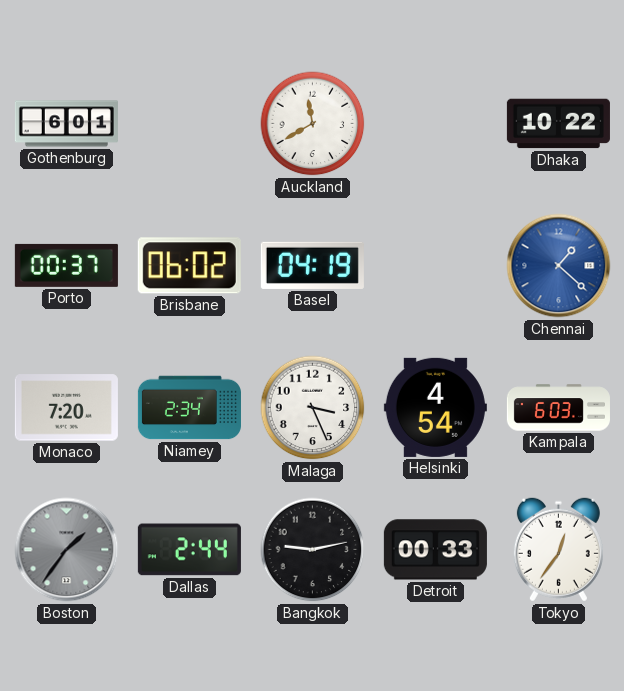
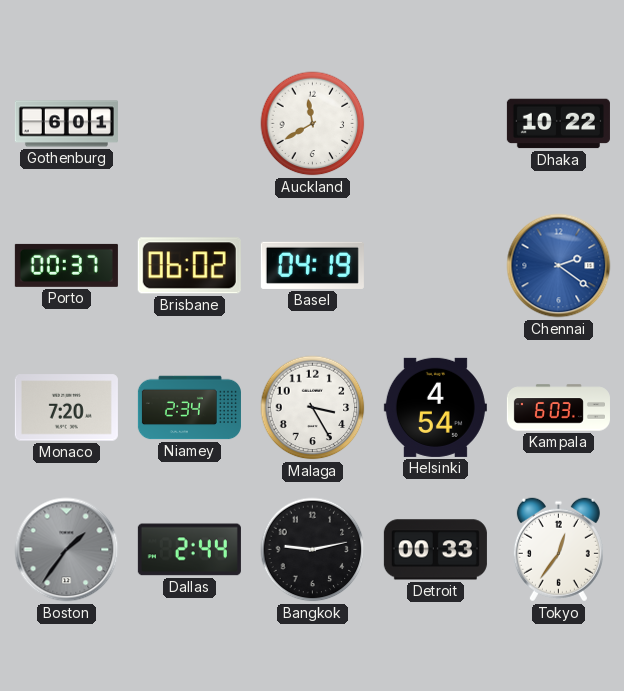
Chennai: 1:22 -> 2:21 (559, 266)
Malaga: 3:26 -> 3:25 (313, 408)
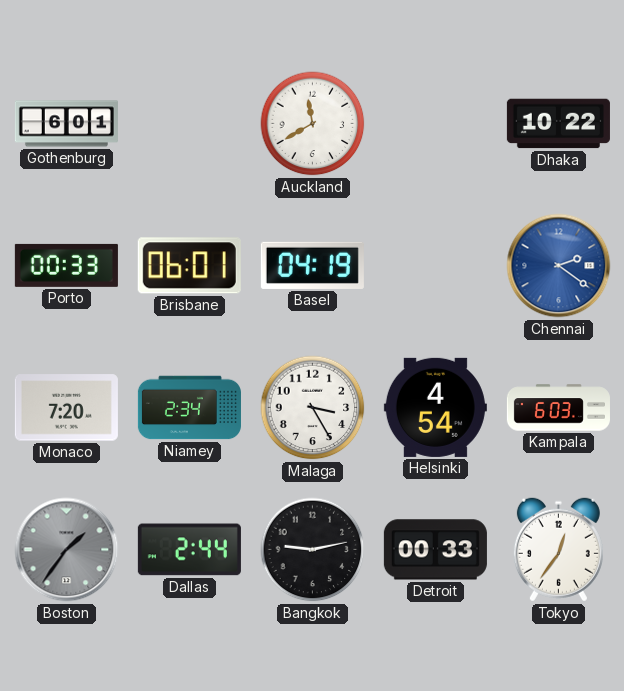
Porto: 00:37 -> 00:33 (66, 265)
Brisbane: 06:02 -> 06:01 (189, 266)
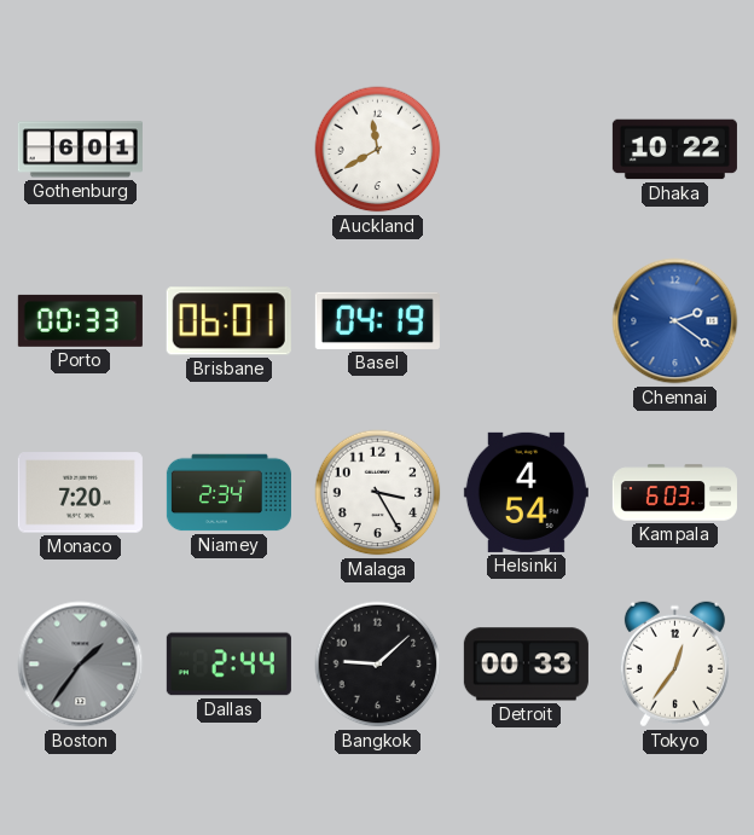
Bangkok: 9:13 -> 9:08 (378, 665)
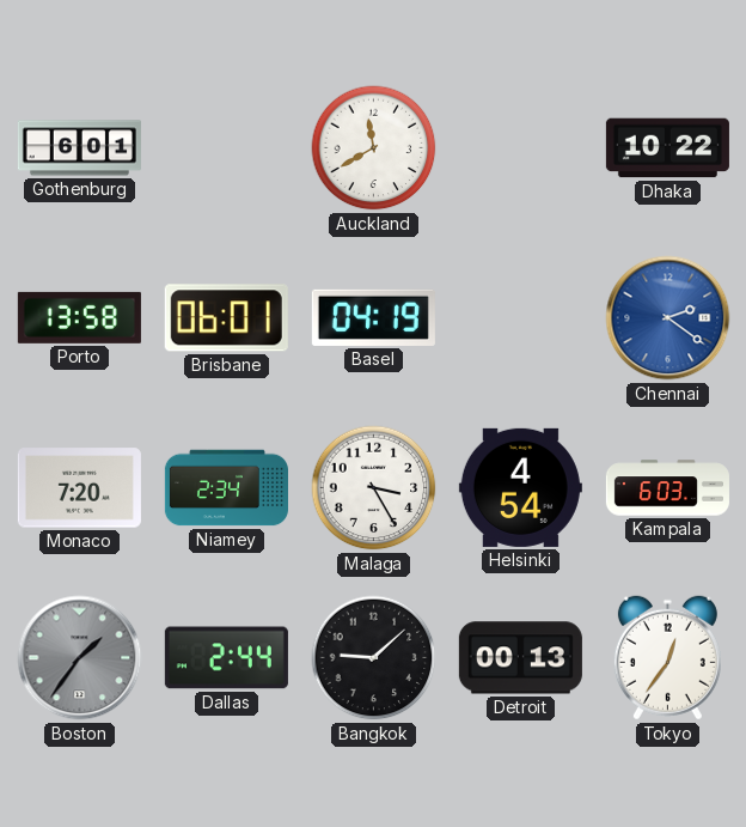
Porto: 00:33 -> 13:58 (79, 317)
Detroit: 00:33 -> 00:13 (520, 658)
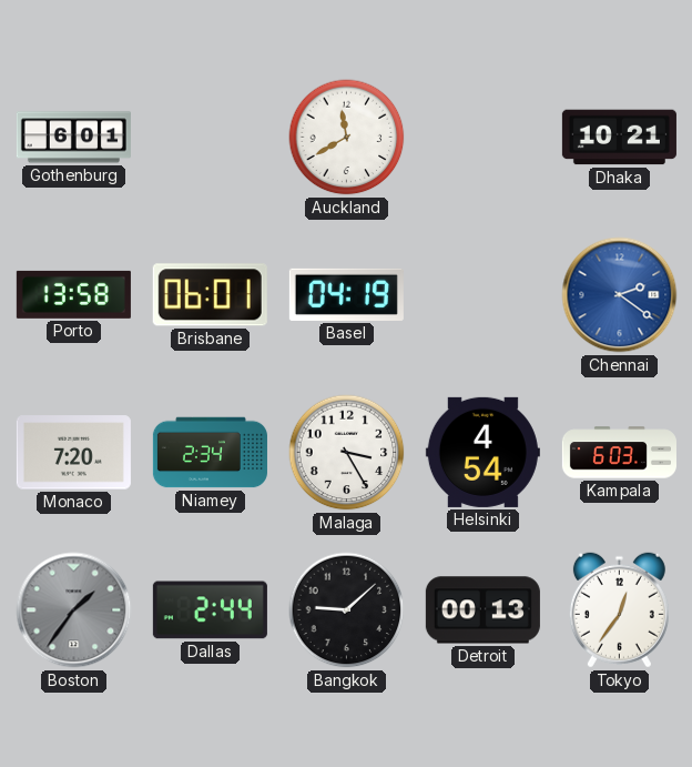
Dhaka: 10:22 -> 10:21 (619, 138)
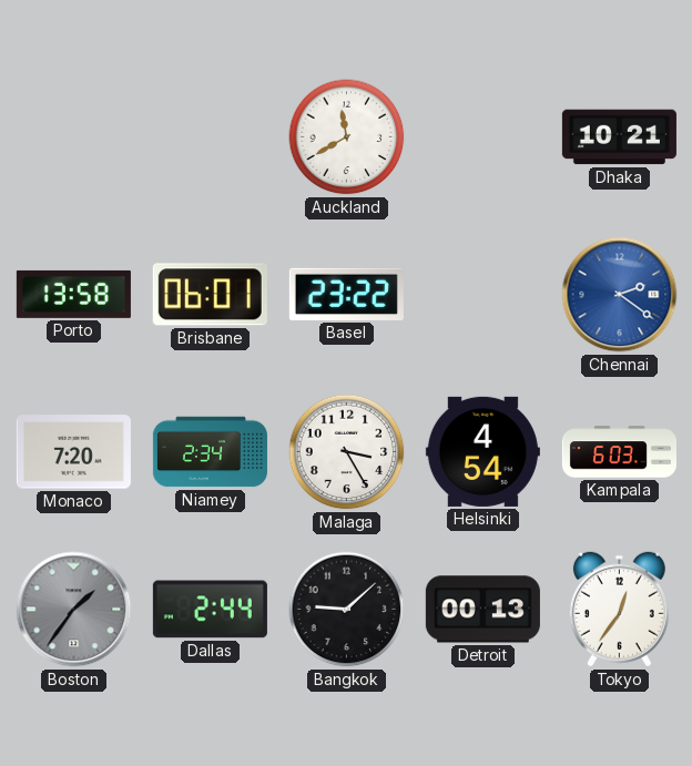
Gothenburg: 6:01 -> none (73, 138)
Basel: 04:19 -> 23:22 (346, 294)
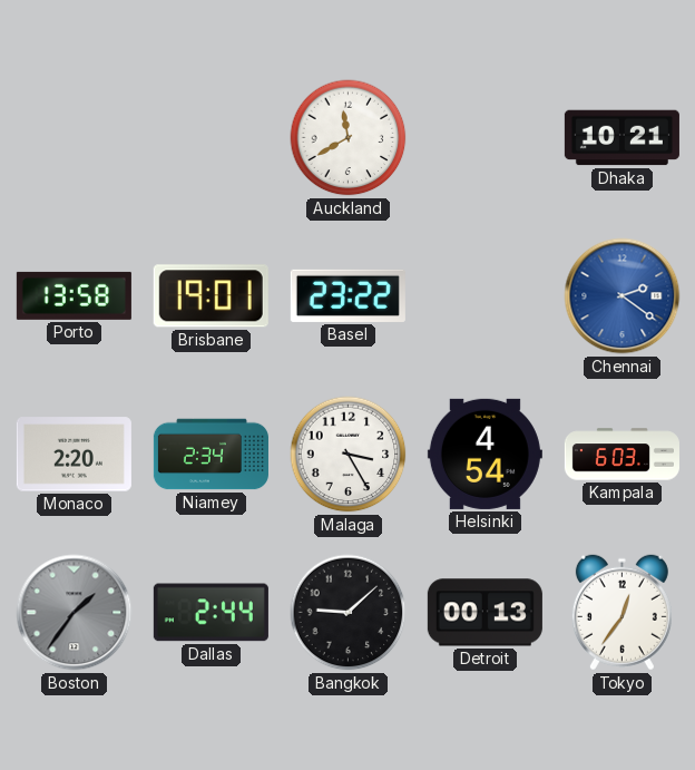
Brisbane: 06:01 -> 19:01 (211, 296)
Monaco: 7:20 -> 2:20 (74, 455)
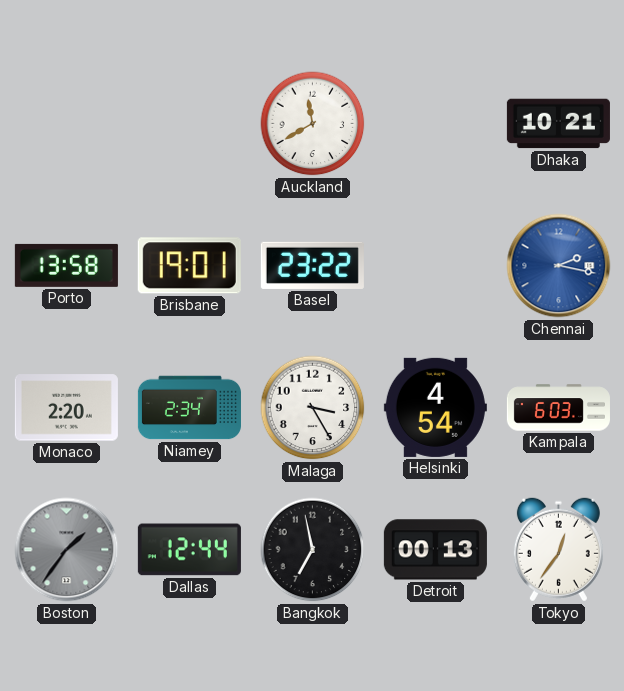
Chennai: 2:21 -> 2:17 (559, 266)
Dallas: 2:44 -> 12:44 (189, 550)
Bangkok: 9:08 -> 6:58 (313, 550)
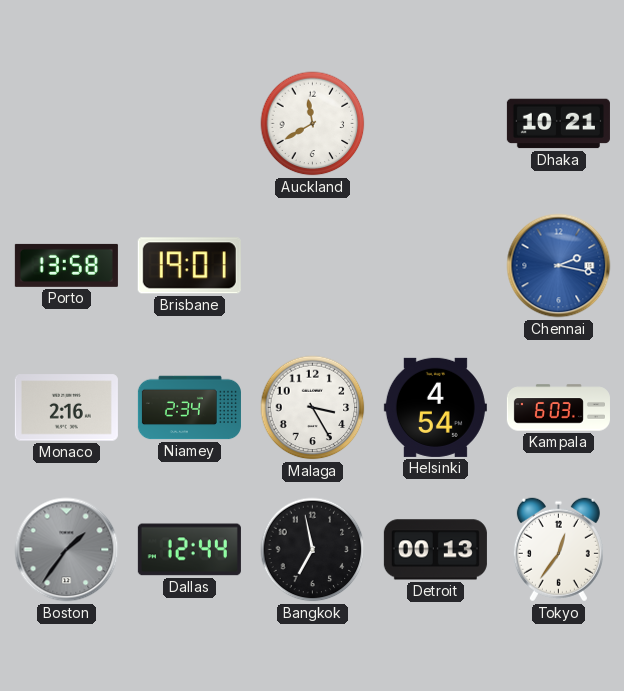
Basel: 23:22 -> none (312, 265)
Monaco: 2:20 -> 2:16 (66, 408)
